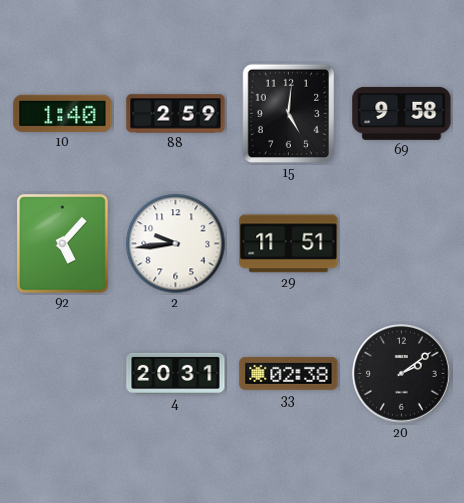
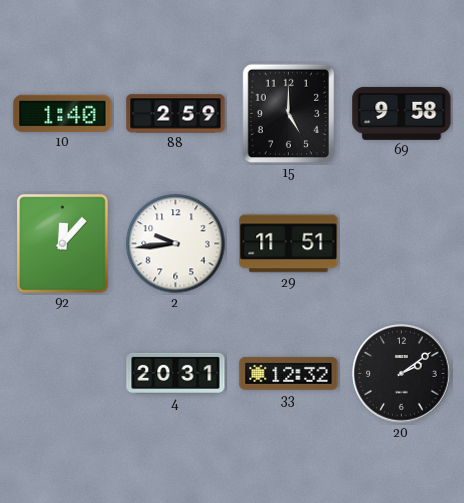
15: 5:01 -> 5:00 (289, 114)
92: 5:07 -> 12:07 (63, 244)
33: 02:38 -> 12:32 (289, 373)
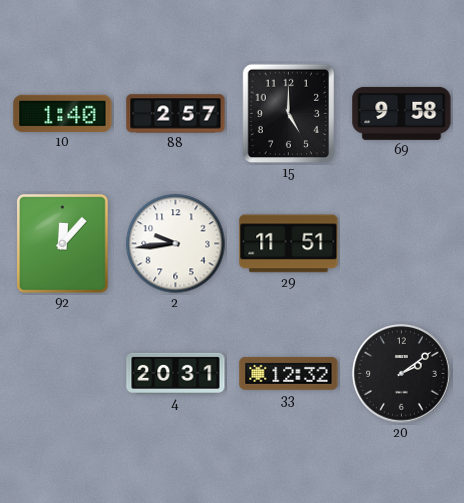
88: 2:59 -> 2:57 (176, 114)
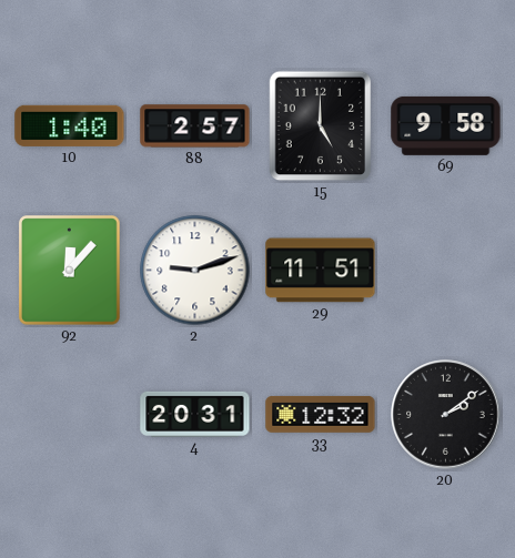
2: 9:44 -> 9:12 (195, 271)
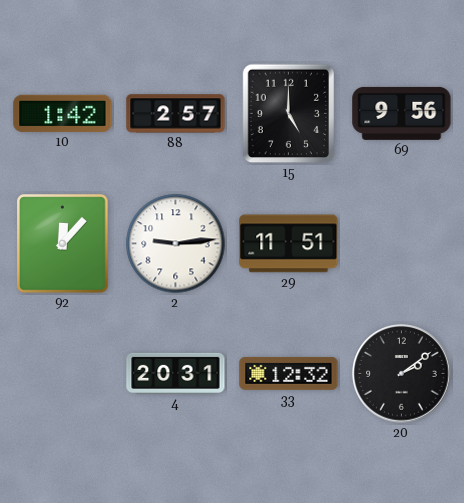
10: 1:40 -> 1:42 (63, 113)
69: 9:58 -> 9:56 (402, 113)
2: 9:12 -> 9:14 (176, 244)
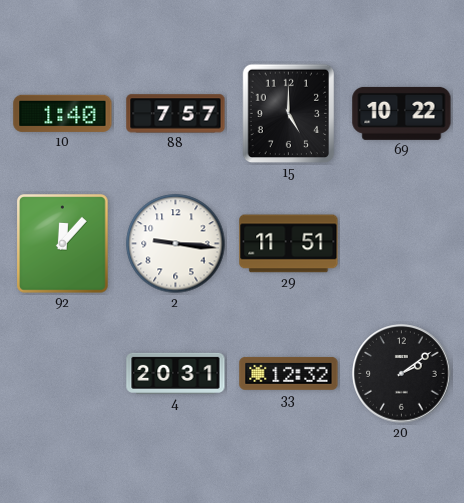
10: 1:42 -> 1:40 (63, 113)
88: 2:57 -> 7:57 (176, 114)
69: 9:56 -> 10:22 (402, 113)
2: 9:14 -> 9:16 (176, 244)
